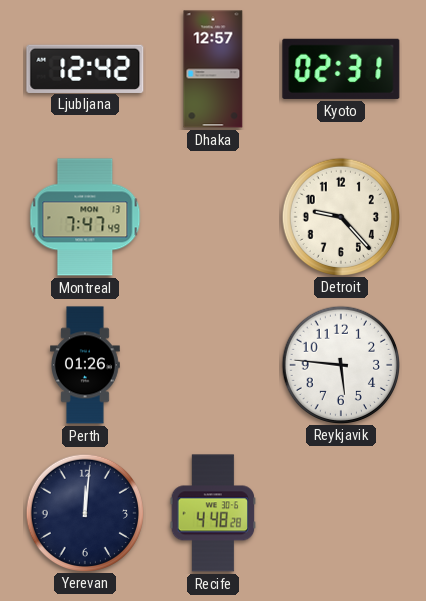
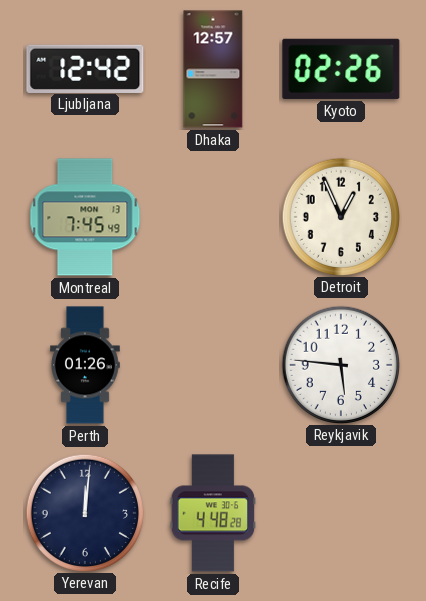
Kyoto: 02:31 -> 02:26 (341, 69)
Montreal: 7:47 -> 7:45 (85, 217)
Detroit: 9:23 -> 12:56 (340, 216)
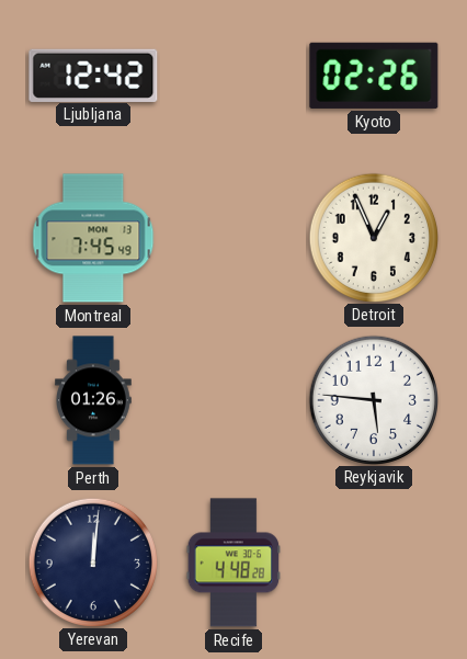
Dhaka: 12:57 -> none (213, 69)
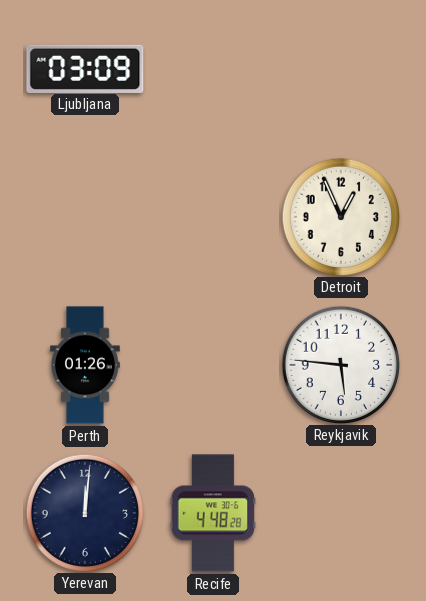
Ljubljana: 12:42 -> 03:09 (85, 68)
Kyoto: 02:26 -> none (374, 76)
Montreal: 7:45 -> none (93, 238)
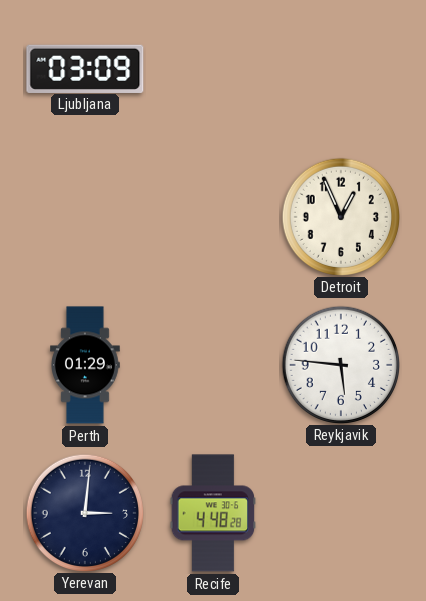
Perth: 01:26 -> 01:29 (86, 365)
Yerevan: 12:01 -> 3:01 (84, 512)
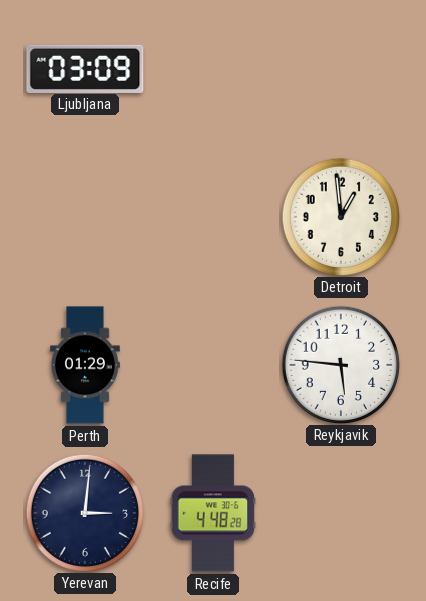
Detroit: 12:56 -> 12:59 (340, 216)
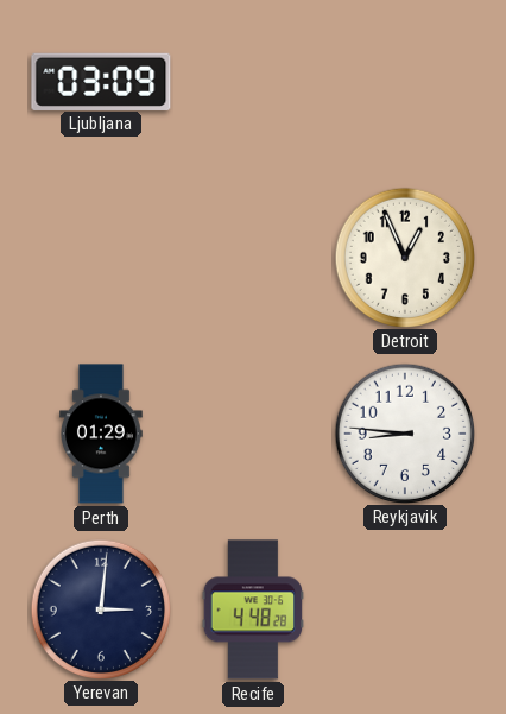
Detroit: 12:59 -> 12:56 (404, 257)
Reykjavik: 5:46 -> 8:46 (404, 432)
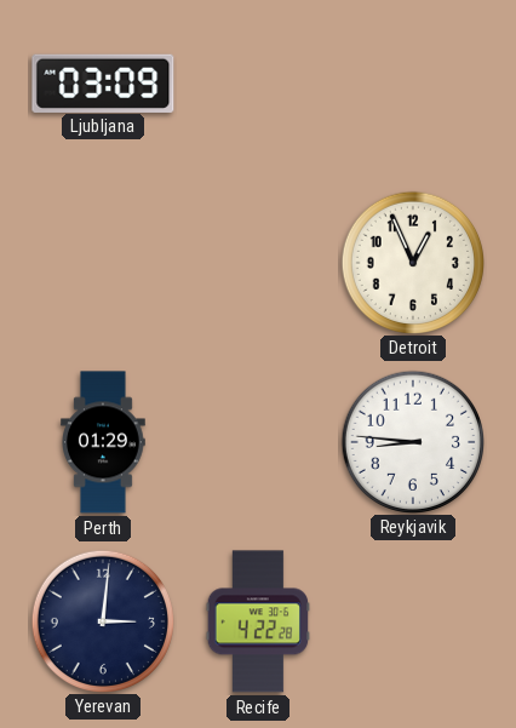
Recife: 4:48 -> 4:22 (258, 621)
